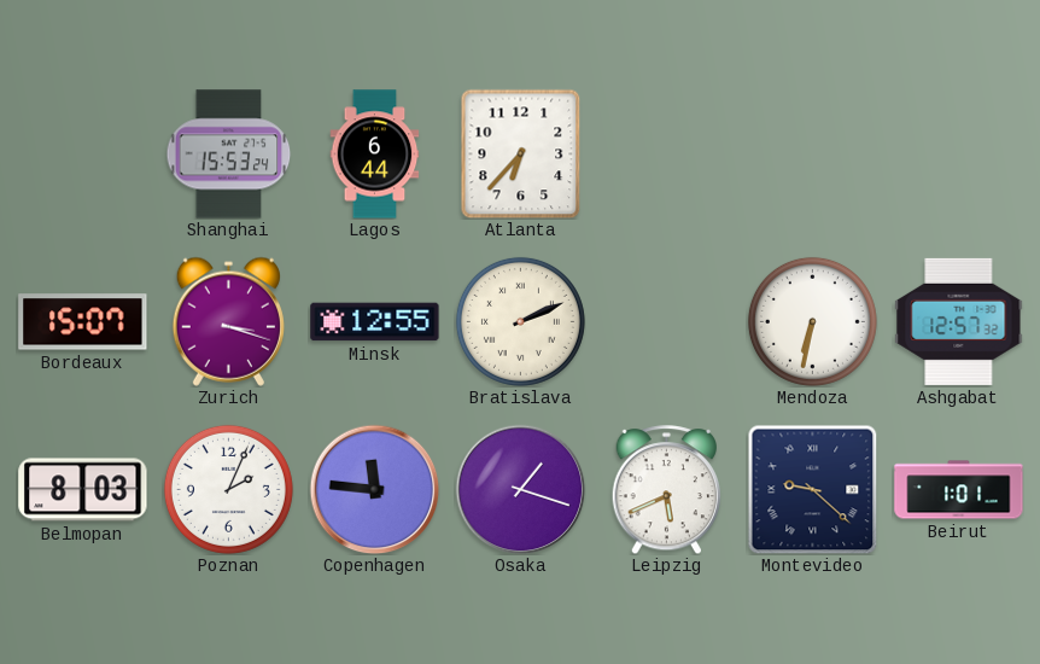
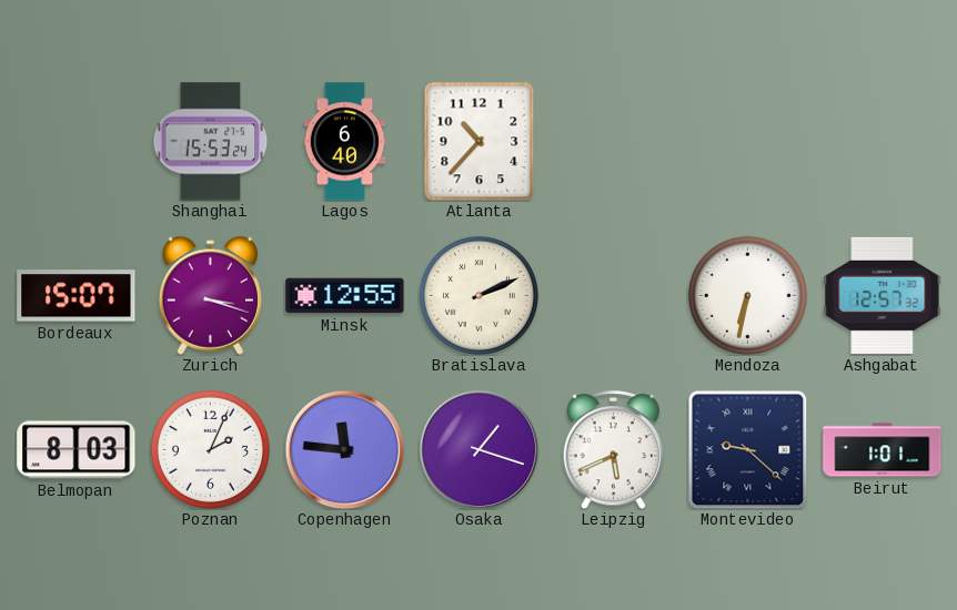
Lagos: 6:44 -> 6:40 (345, 142)
Atlanta: 6:37 -> 10:37 (480, 141)
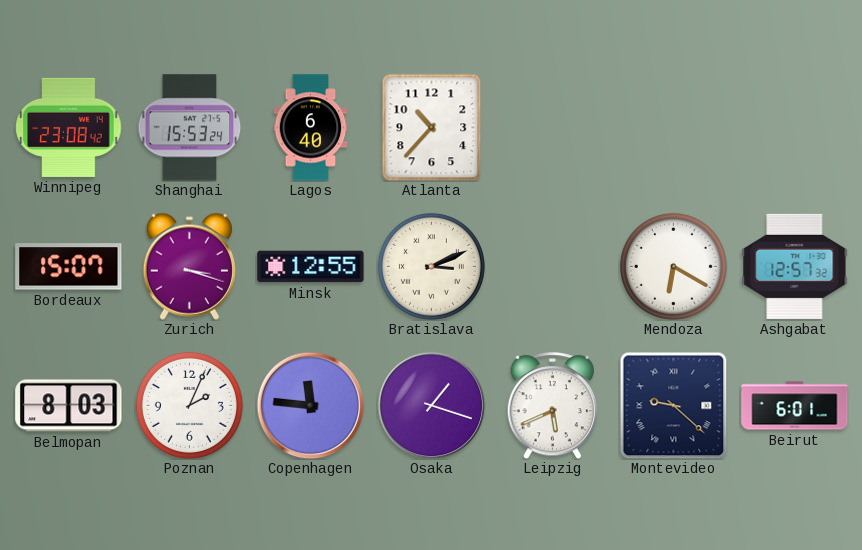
Winnipeg: none -> 23:08 (69, 127)
Bratislava: 2:11 -> 3:11 (431, 266)
Mendoza: 6:32 -> 6:20 (673, 266)
Beirut: 1:01 -> 6:01 (795, 406)
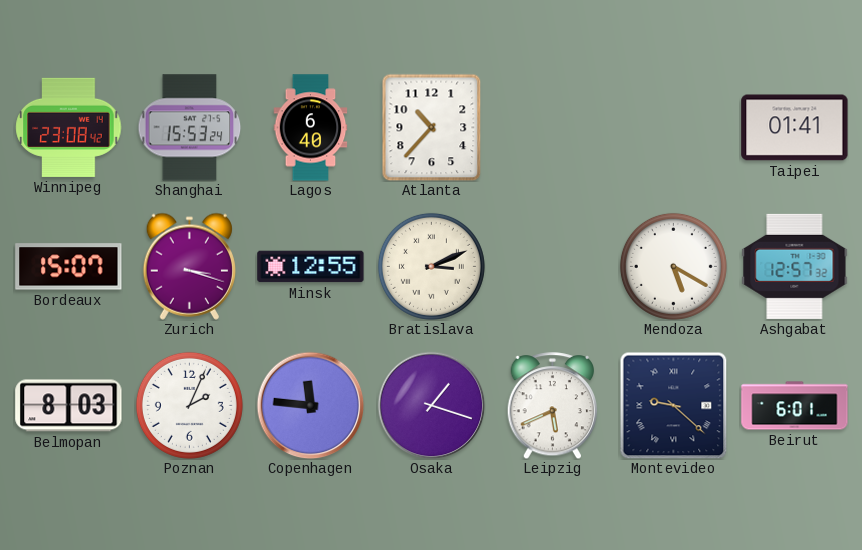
Taipei: none -> 01:41 (795, 128)
Mendoza: 6:20 -> 5:20 (673, 266)
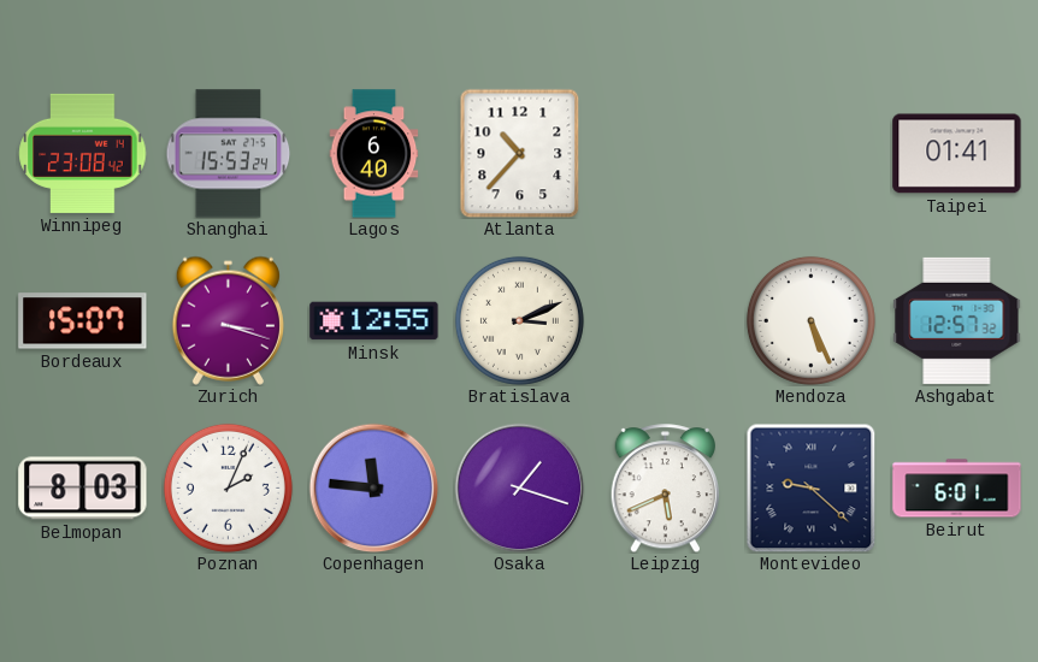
Mendoza: 5:20 -> 5:26 (810, 320)
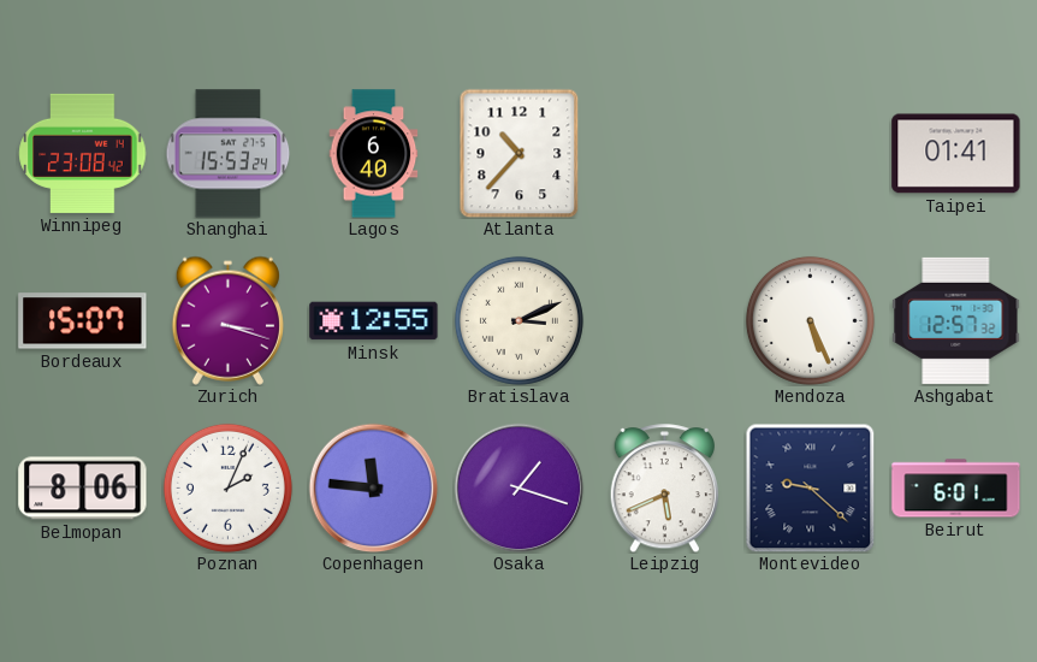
Belmopan: 8:03 -> 8:06 (83, 489)
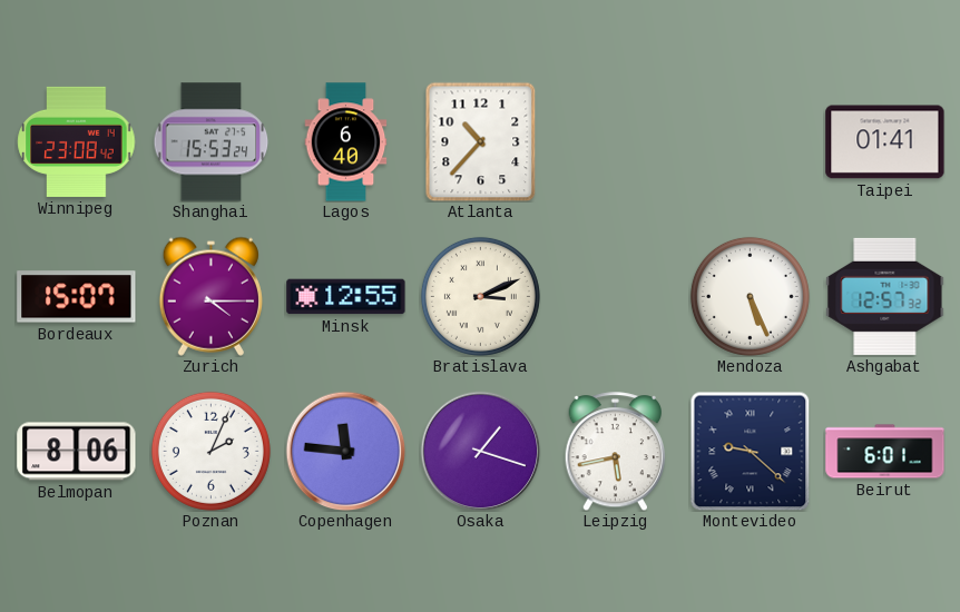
Zurich: 3:18 -> 4:15 (210, 296)
Leipzig: 5:41 -> 5:43 (616, 452)
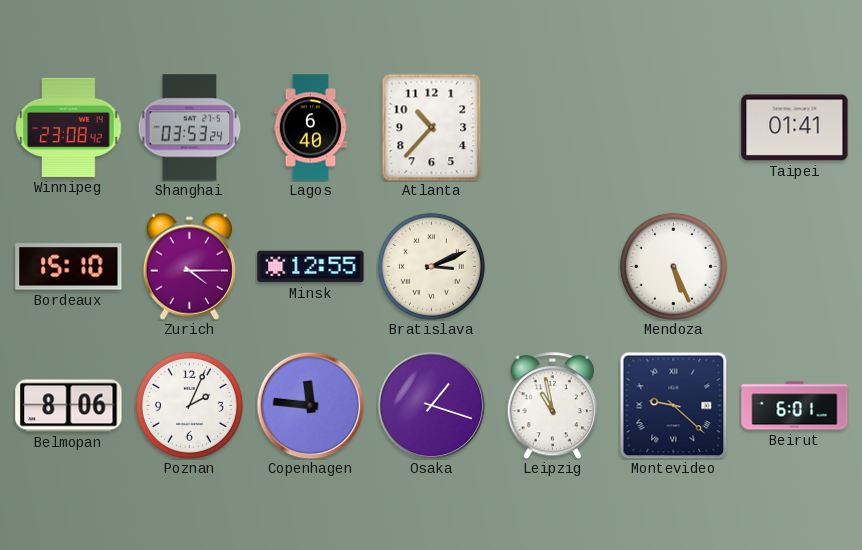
Shanghai: 15:53 -> 03:53 (190, 128)
Bordeaux: 15:07 -> 15:10 (69, 267)
Ashgabat: 12:57 -> none (885, 296)
Leipzig: 5:43 -> 10:58 (553, 406)
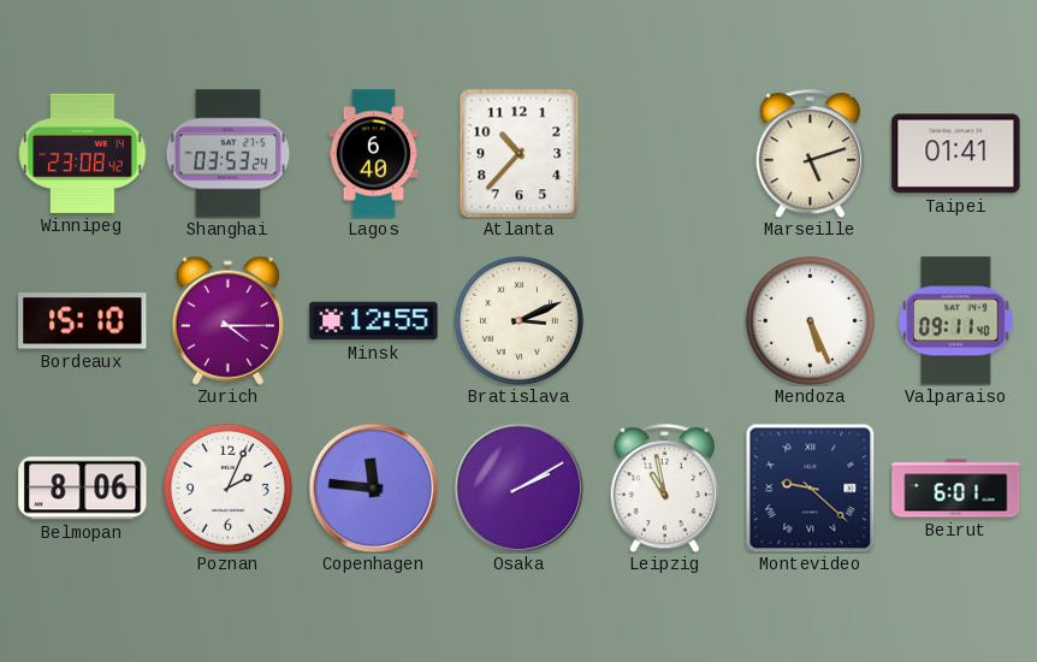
Marseille: none -> 5:12 (811, 154)
Valparaiso: none -> 09:11 (956, 321)
Osaka: 1:18 -> 2:10 (518, 487)
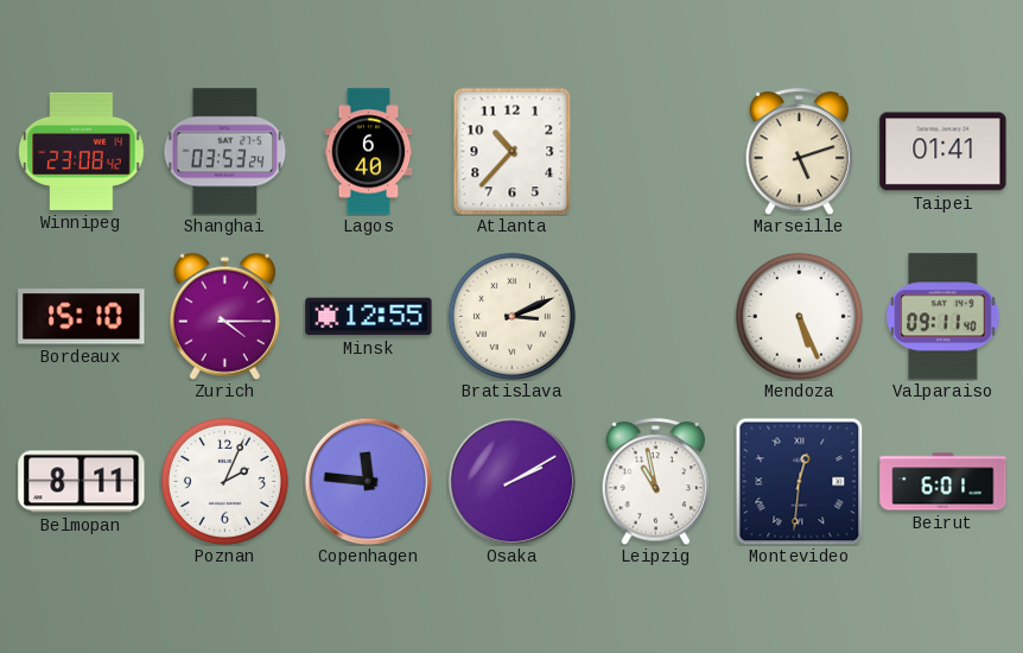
Belmopan: 8:06 -> 8:11 (82, 482)
Montevideo: 9:22 -> 12:31 (799, 481)
